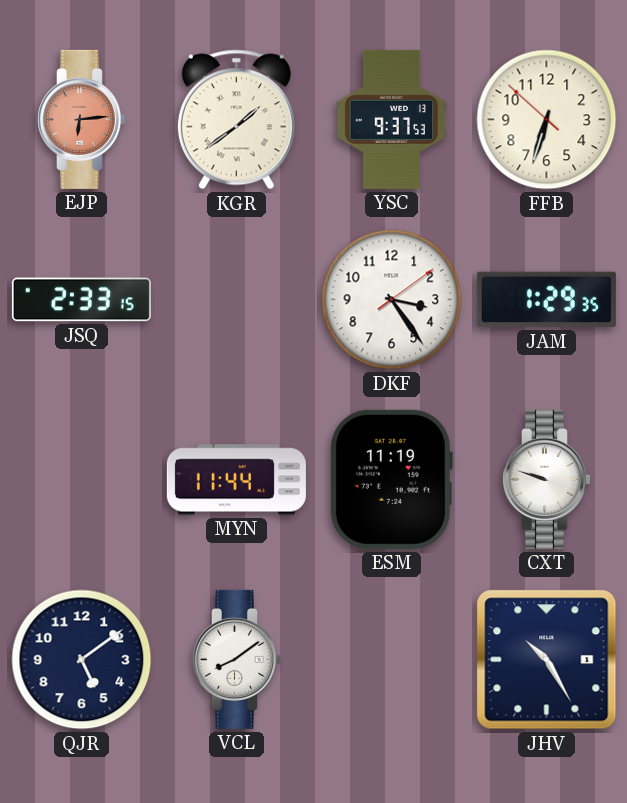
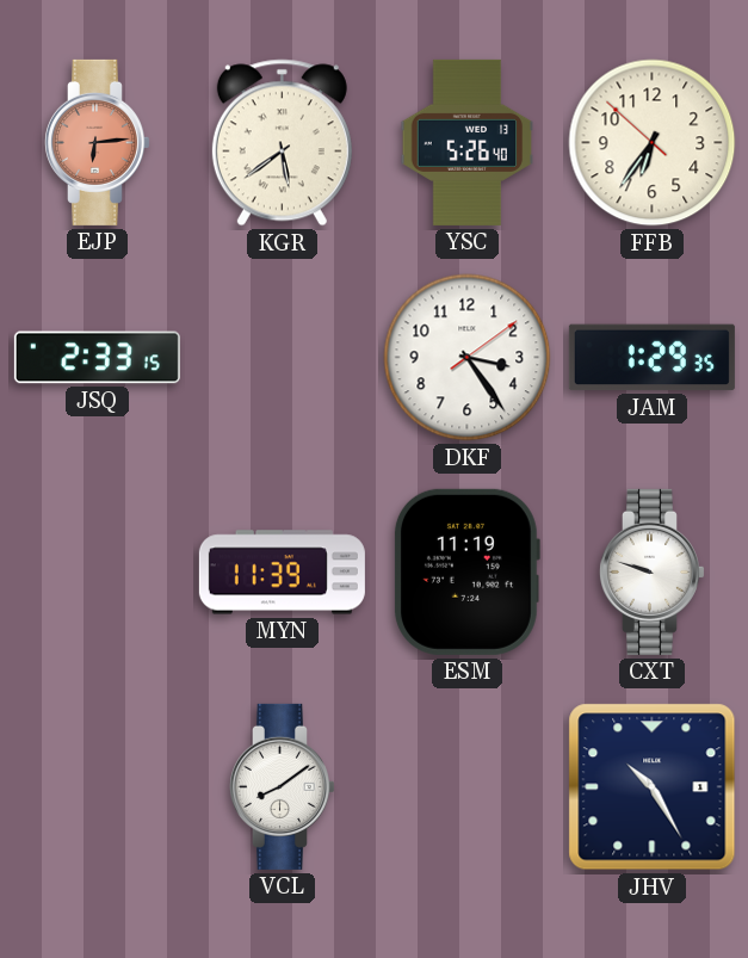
KGR: 1:39 -> 5:39 (282, 143)
YSC: 9:37 -> 5:26 (468, 142)
FFB: 6:32 -> 6:35 (653, 143)
MYN: 11:44 -> 11:39 (282, 573)
QJR: 5:09 -> none (82, 660)
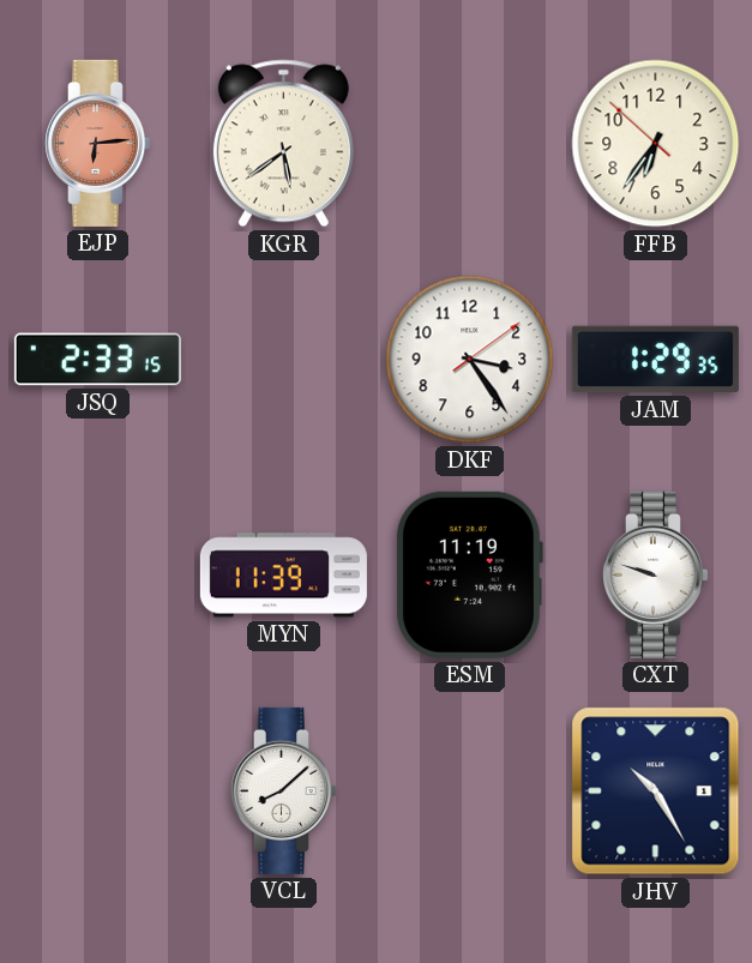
YSC: 5:26 -> none (468, 142)
VCL: 8:09 -> 8:08 (283, 790)
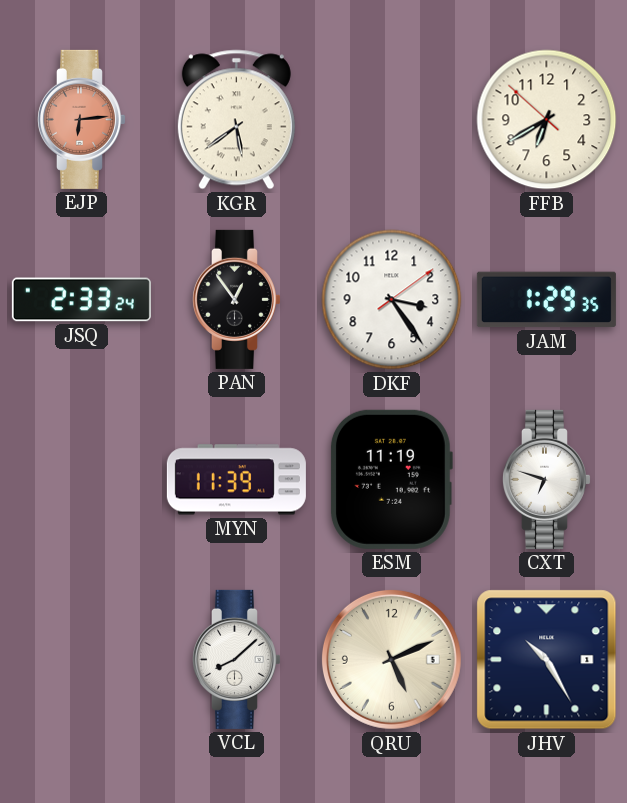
FFB: 6:35 -> 6:39 (547, 120)
JSQ: 2:33:15 -> 2:33:24 (81, 300)
PAN: none -> 12:54 (236, 299)
CXT: 9:48 -> 6:48 (546, 479)
QRU: none -> 5:11 (391, 659)
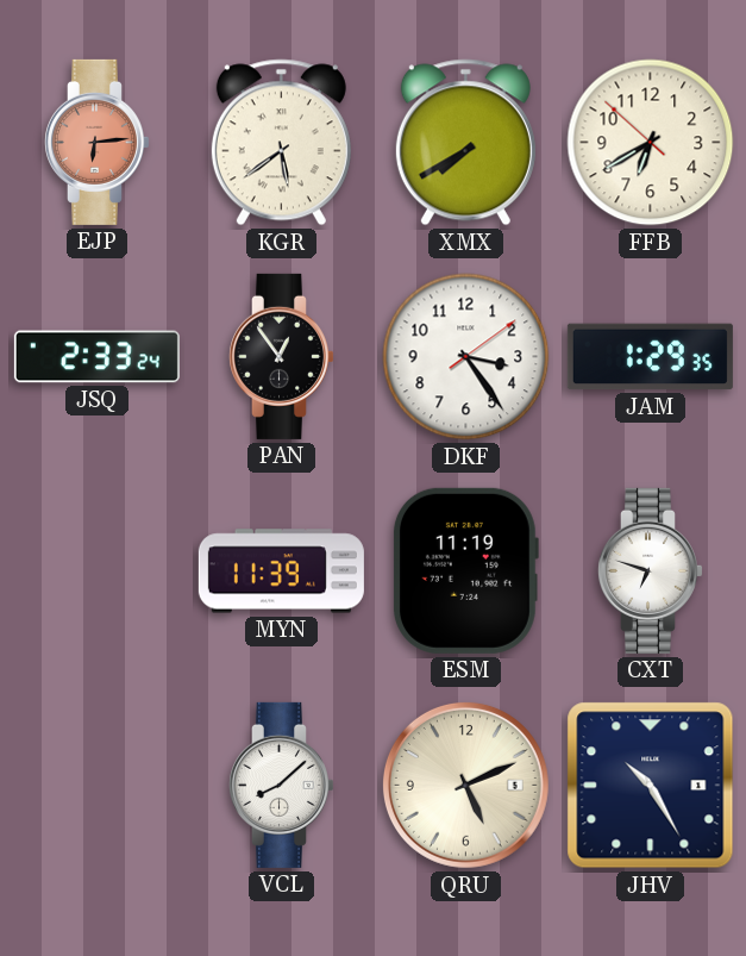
XMX: none -> 7:40 (465, 143)
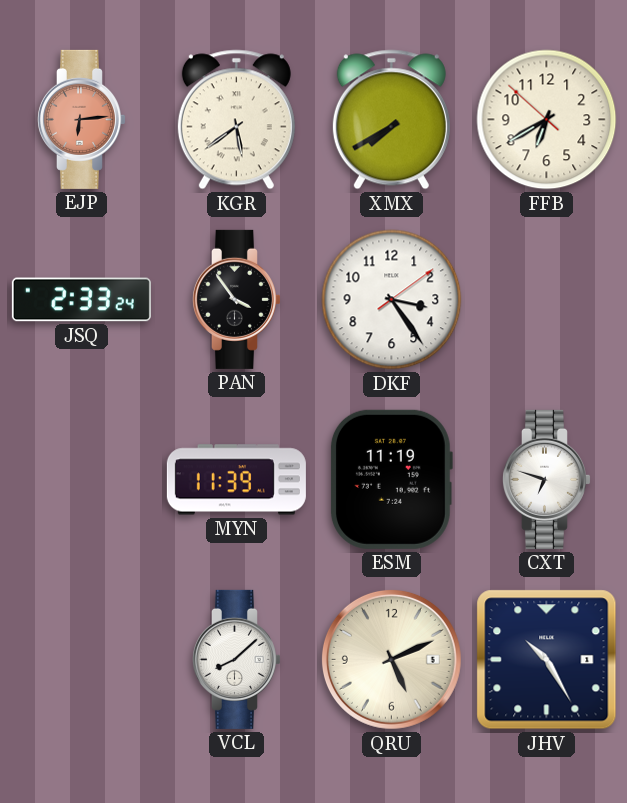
PAN: 12:54 -> 3:54 (236, 299)
JAM: 1:29 -> none (650, 357)
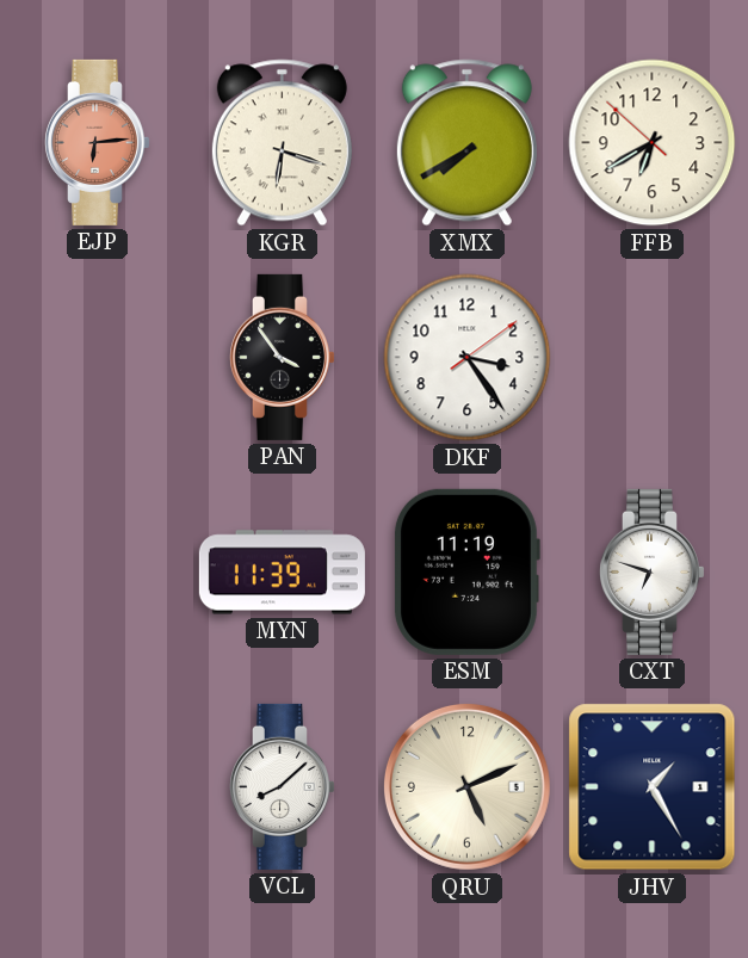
KGR: 5:39 -> 6:18 (282, 143)
JSQ: 2:33 -> none (81, 300)
JHV: 10:25 -> 1:25 (653, 787)
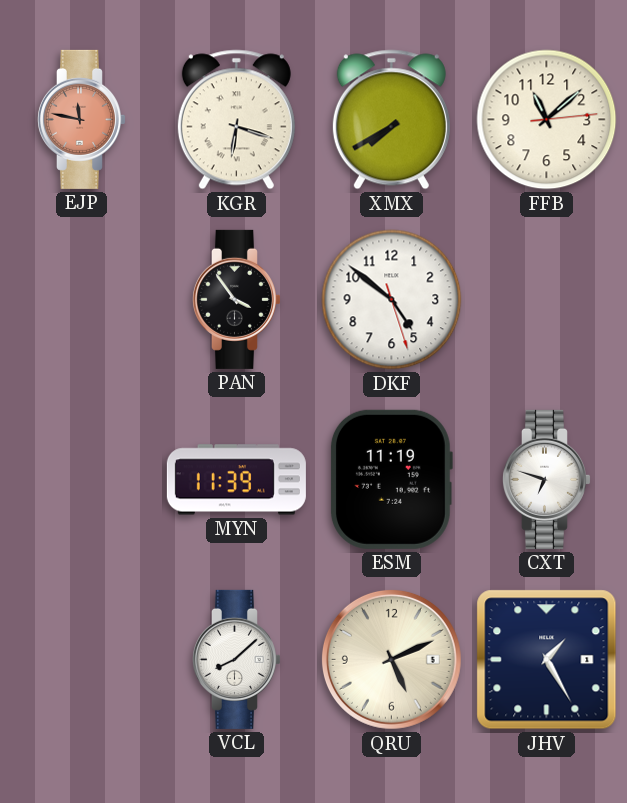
EJP: 6:14 -> 11:47 (81, 119)
FFB: 6:39 -> 11:08 (547, 120)
DKF: 3:24 -> 4:51 (392, 300)
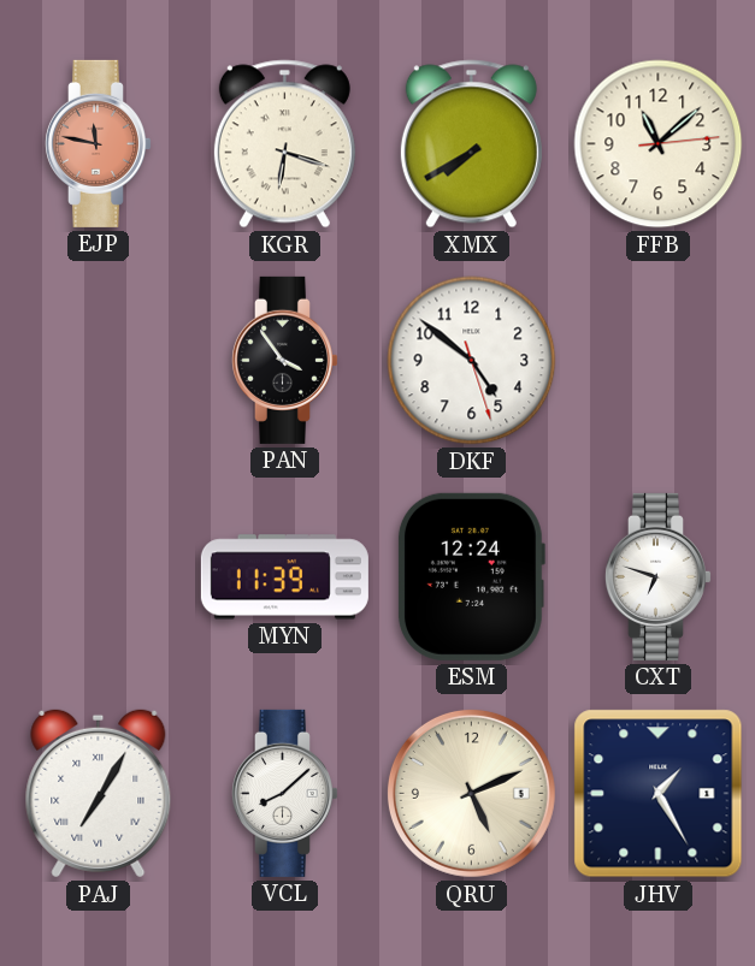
ESM: 11:19 -> 12:24 (471, 576)
PAJ: none -> 7:05 (99, 794)
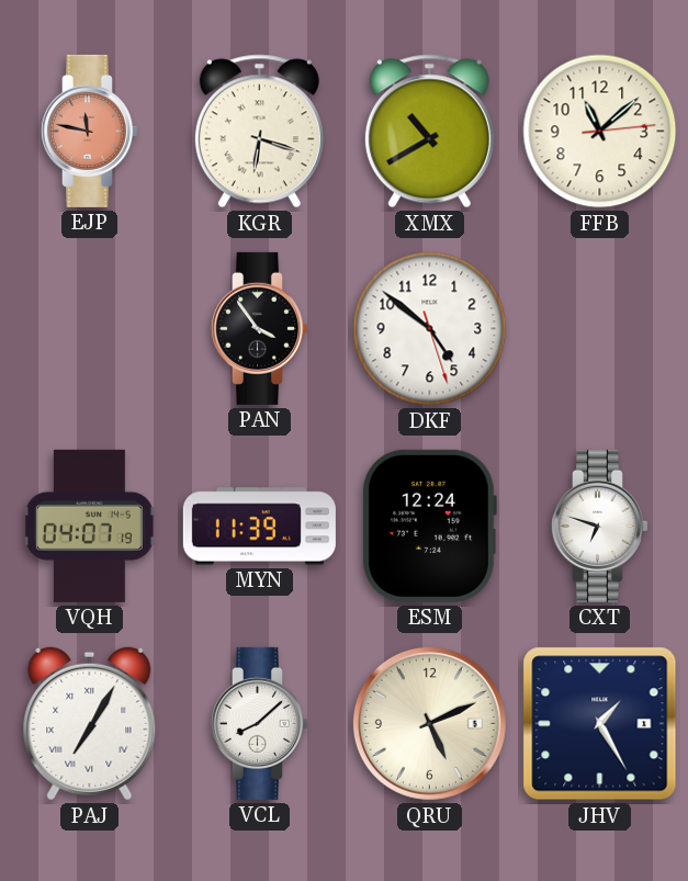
XMX: 7:40 -> 10:40 (429, 132)
VQH: none -> 04:07 (89, 526)
